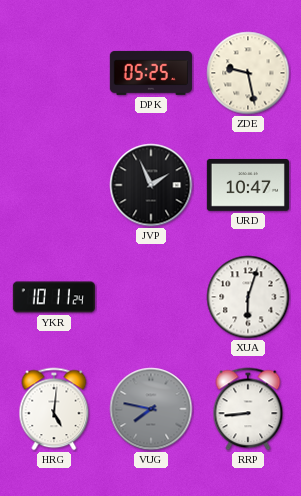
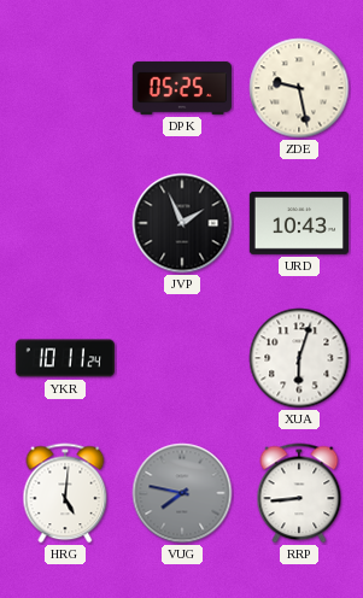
URD: 10:47 -> 10:43 (298, 223)
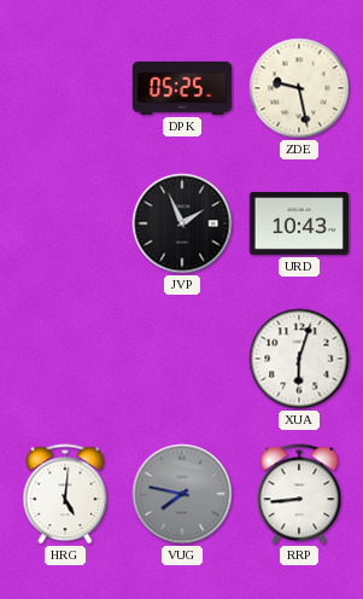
YKR: 10:11 -> none (64, 358)
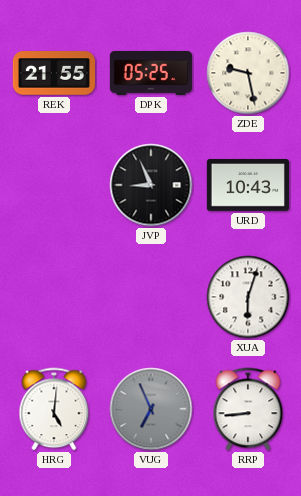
REK: none -> 21:55 (53, 73)
JVP: 1:56 -> 8:56 (151, 185)
VUG: 7:47 -> 6:56 (151, 409)
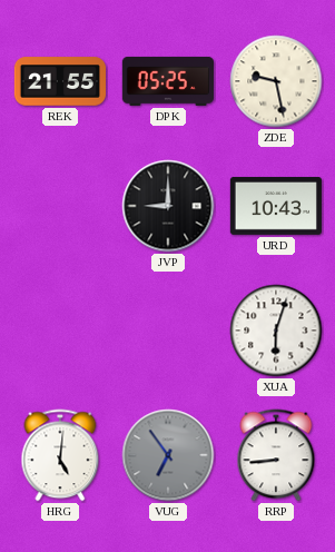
JVP: 8:56 -> 9:00 (168, 206)
VUG: 6:56 -> 6:54 (168, 455)
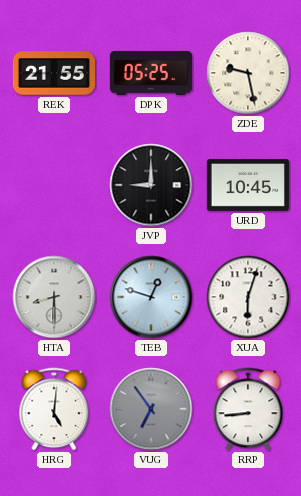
URD: 10:43 -> 10:45 (247, 185)
HTA: none -> 8:30 (54, 297)
TEB: none -> 12:48 (151, 297)
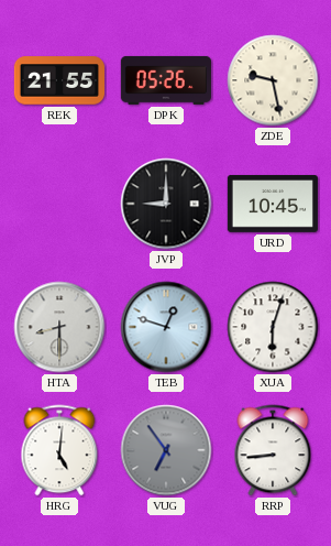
DPK: 05:25 -> 05:26 (166, 80)
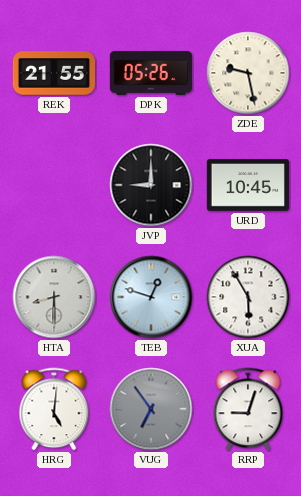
XUA: 6:03 -> 5:55 (248, 297)
RRP: 8:44 -> 9:03 (248, 409)
